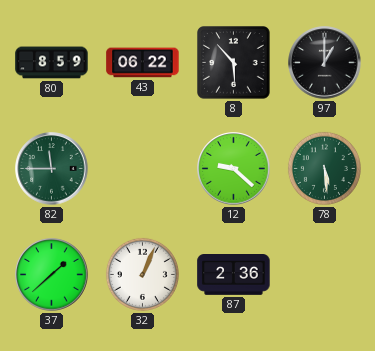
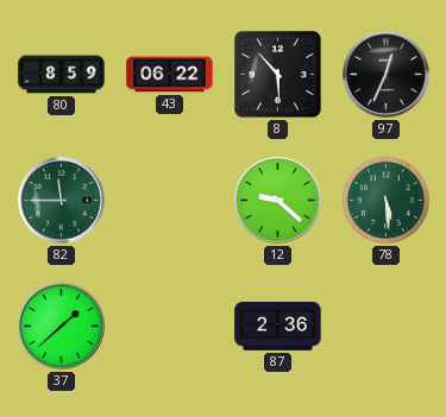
97: 1:00 -> 12:34 (387, 75)
32: 1:04 -> none (142, 274)
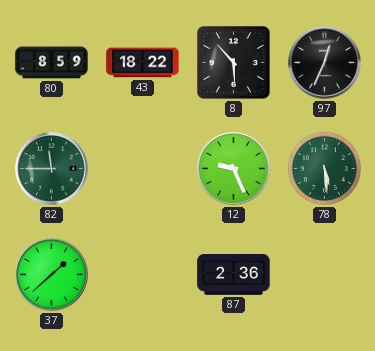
43: 06:22 -> 18:22 (143, 63)
12: 9:22 -> 9:26 (234, 169)
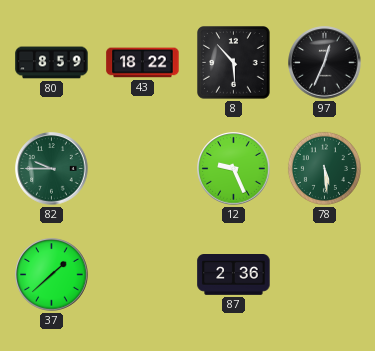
82: 11:45 -> 9:45 (52, 169)
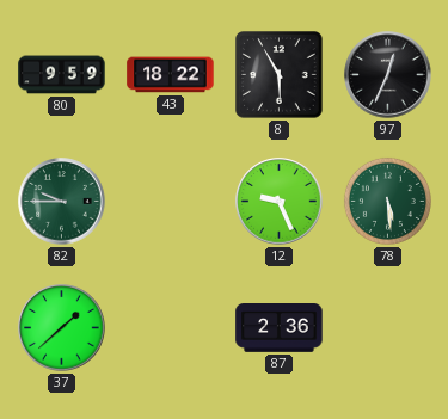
80: 8:59 -> 9:59 (62, 75)
8: 5:53 -> 5:55 (280, 75)
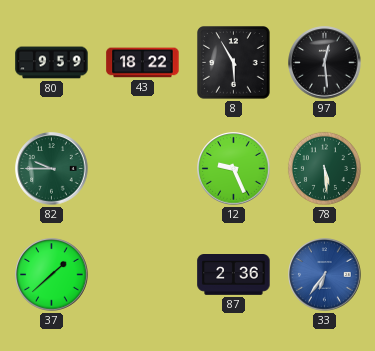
97: 12:34 -> 12:29 (325, 63)
33: none -> 6:36 (325, 275)
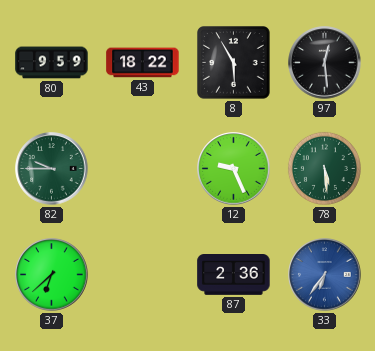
37: 1:38 -> 6:38 (52, 275)
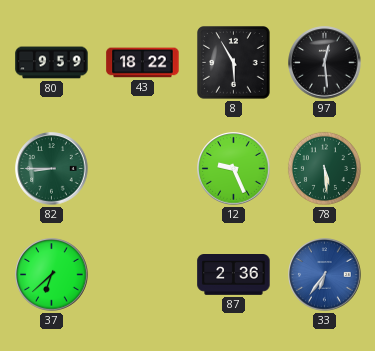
82: 9:45 -> 8:45 (52, 169)
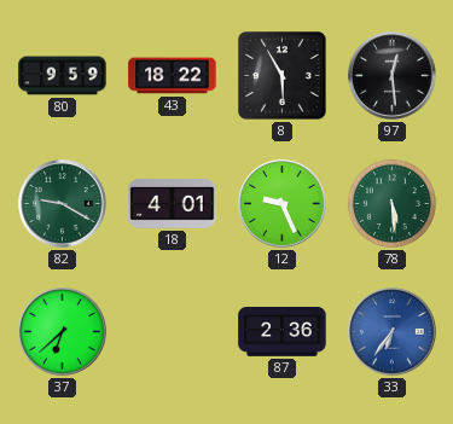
82: 8:45 -> 9:20 (63, 204)
18: none -> 4:01 (173, 203)
